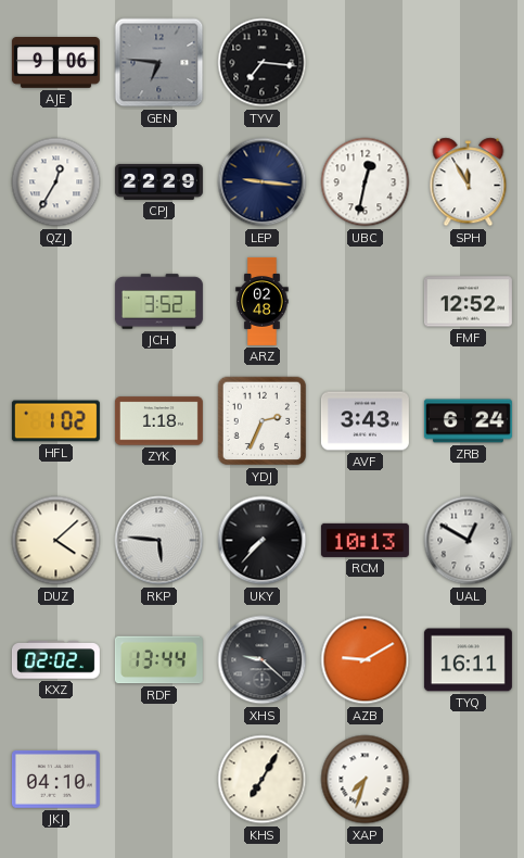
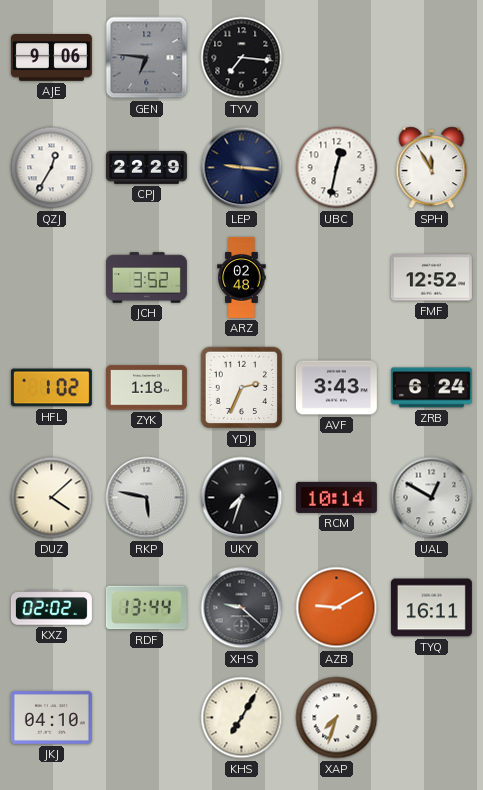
RKP: 5:46 -> 5:47 (147, 498)
UKY: 7:37 -> 7:33 (242, 498)
RCM: 10:13 -> 10:14 (336, 497)
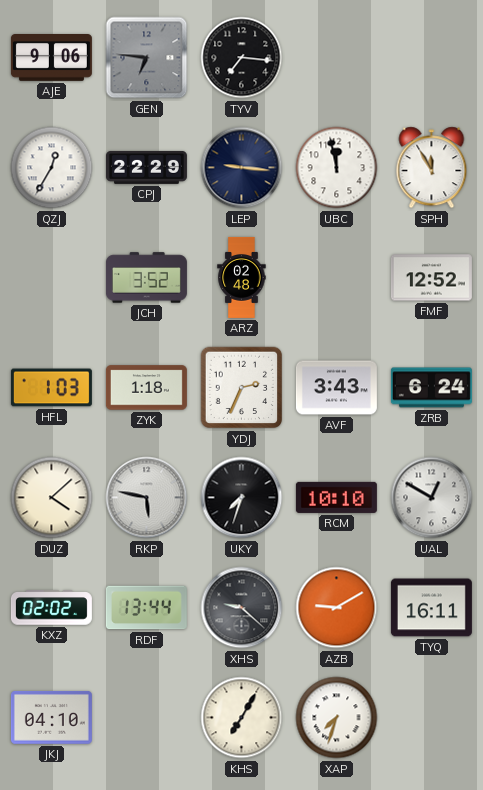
UBC: 12:32 -> 11:58 (337, 168)
HFL: 1:02 -> 1:03 (51, 388)
RCM: 10:14 -> 10:10 (336, 497)
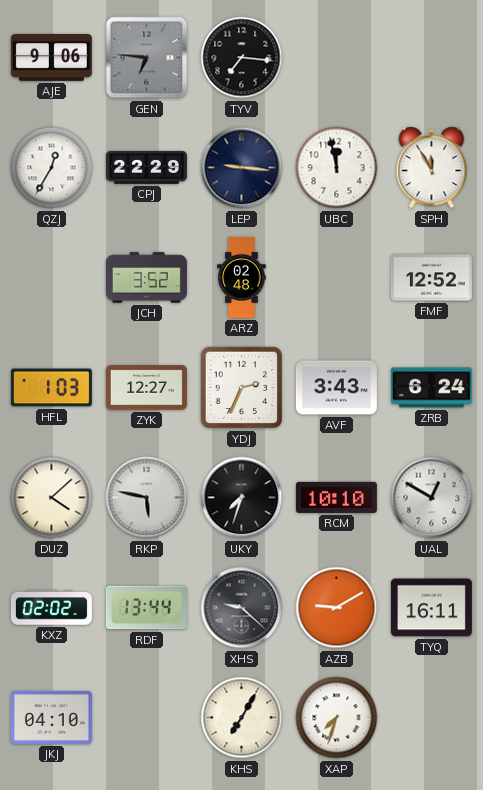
ZYK: 1:18 -> 12:27 (146, 388)
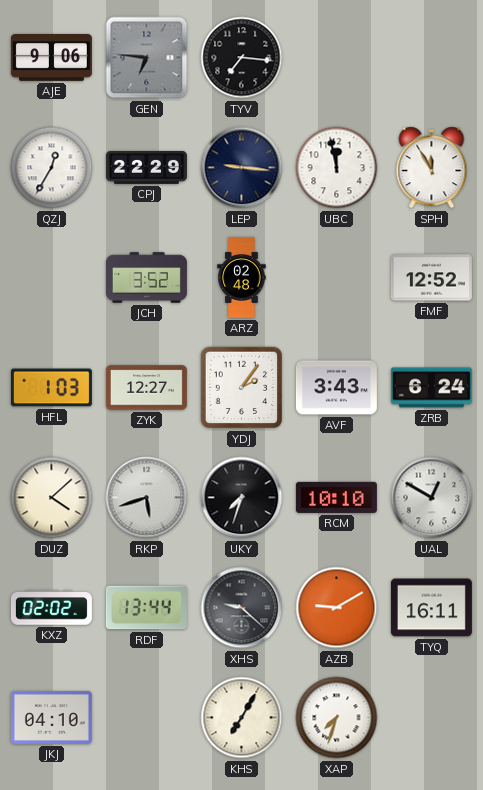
YDJ: 2:34 -> 2:06 (242, 388)
RKP: 5:47 -> 5:42 (147, 498)
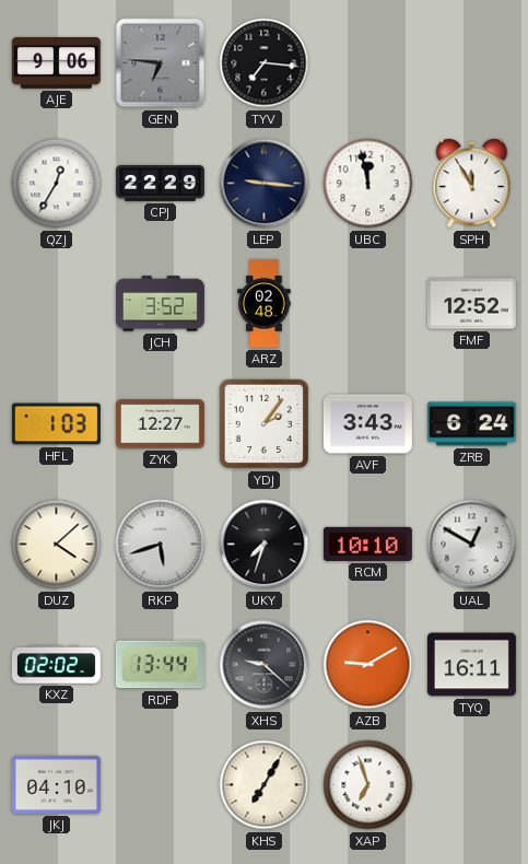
XAP: 7:33 -> 6:57 (368, 785)
